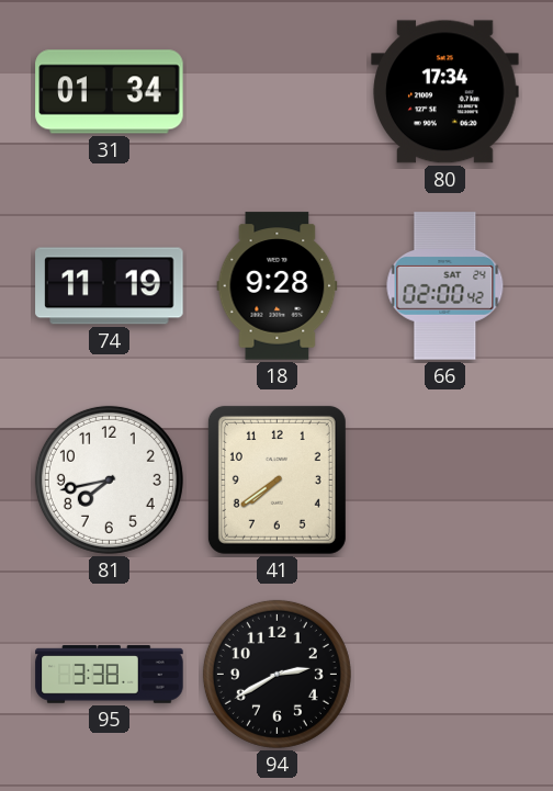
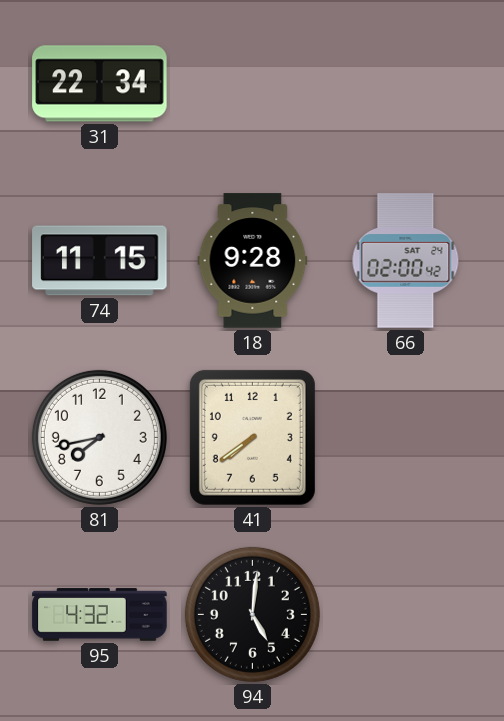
31: 01:34 -> 22:34 (100, 84)
80: 17:34 -> none (445, 92)
74: 11:19 -> 11:15 (100, 261)
95: 3:38 -> 4:32 (100, 615)
94: 2:40 -> 5:01 (252, 614)
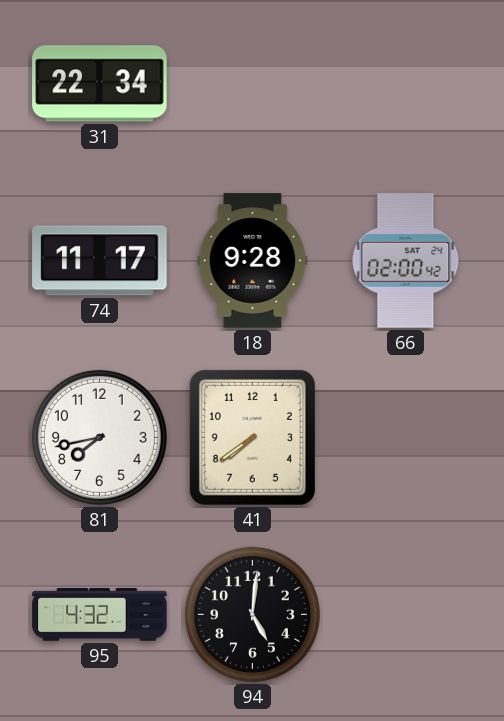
74: 11:15 -> 11:17 (100, 261)
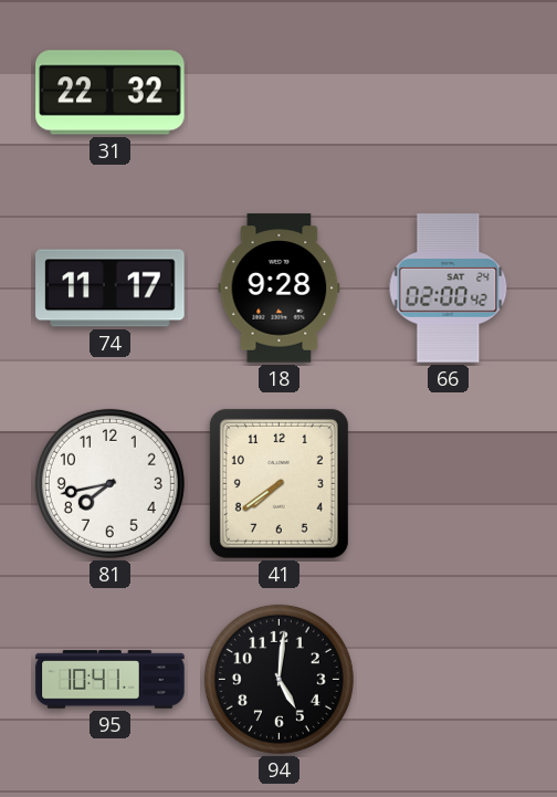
31: 22:34 -> 22:32 (111, 93)
95: 4:32 -> 10:41 (111, 680)
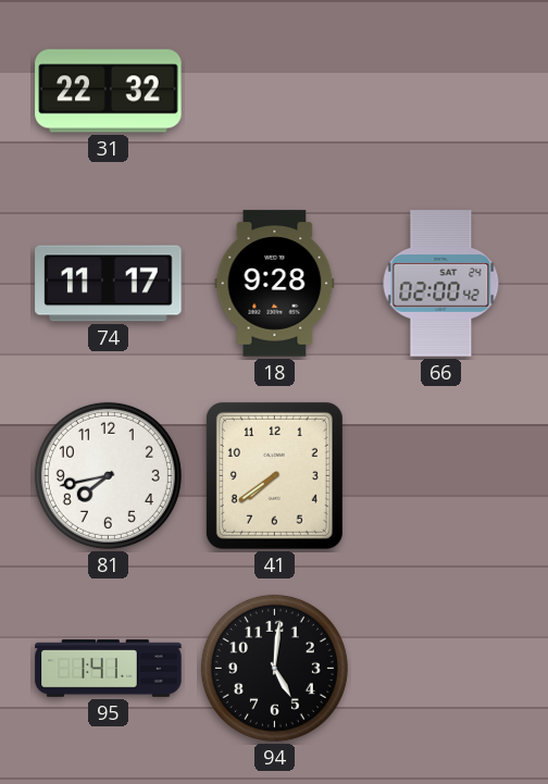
95: 10:41 -> 1:41 (109, 669)
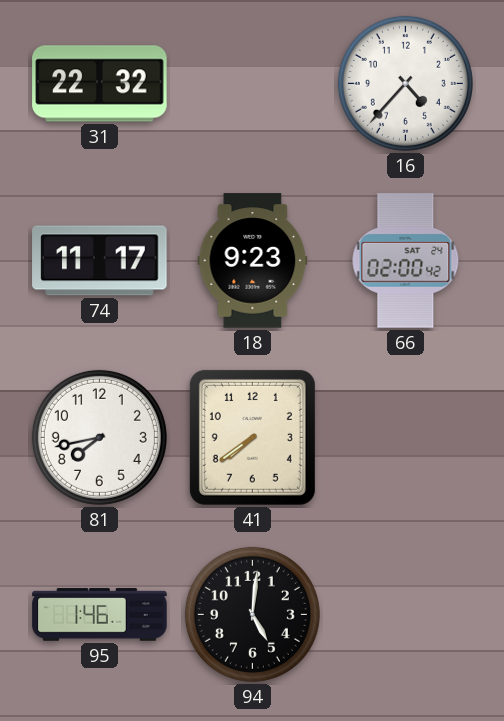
16: none -> 4:37 (405, 83)
18: 9:28 -> 9:23 (253, 261)
95: 1:41 -> 1:46 (100, 615)
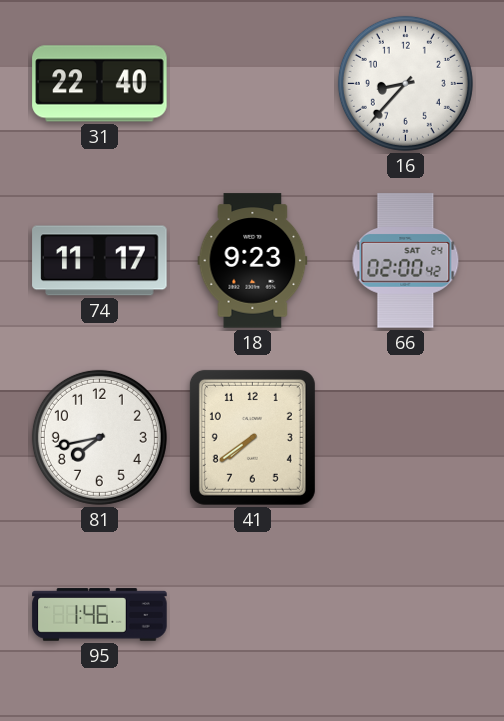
31: 22:32 -> 22:40 (100, 84)
16: 4:37 -> 8:37 (405, 83)
94: 5:01 -> none (252, 614)
